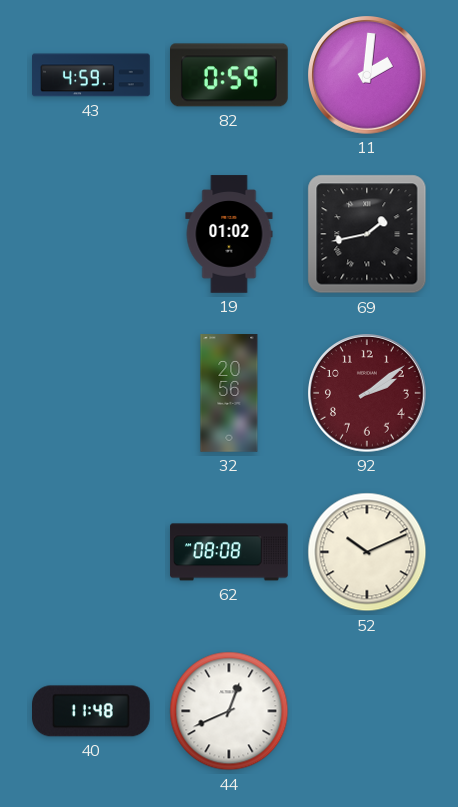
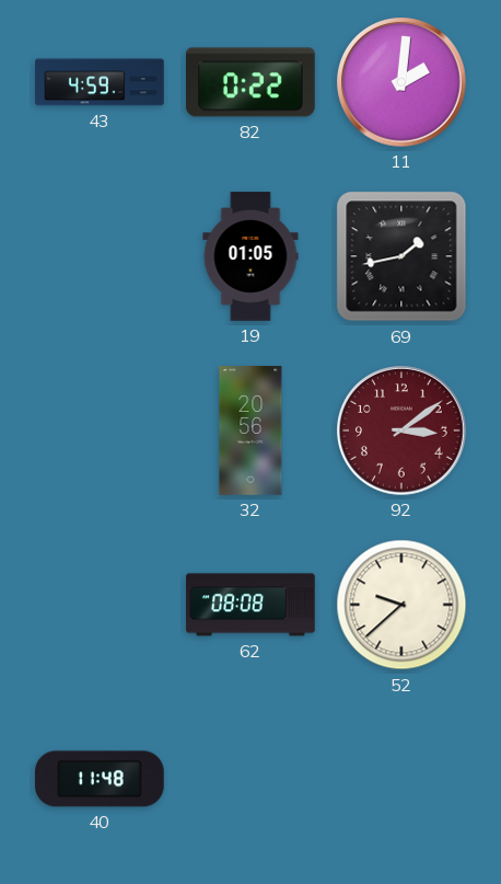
82: 0:59 -> 0:22 (252, 82)
19: 01:02 -> 01:05 (250, 256)
92: 2:09 -> 3:09 (401, 430)
52: 10:11 -> 9:38 (401, 605)
44: 12:41 -> none (229, 711)
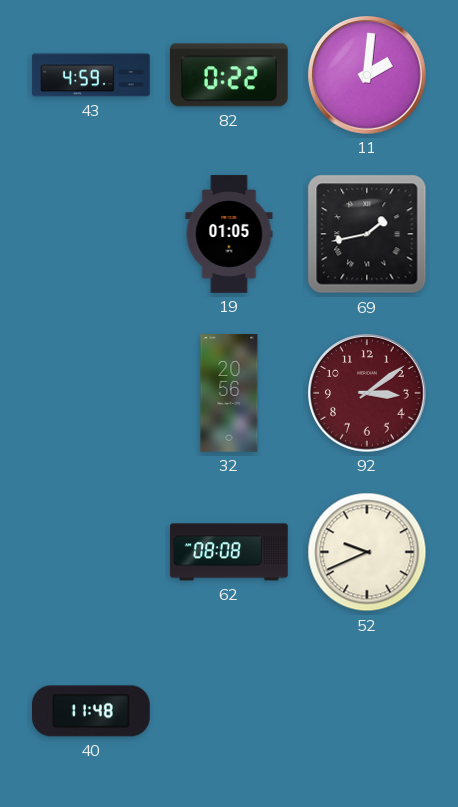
52: 9:38 -> 9:41 (367, 552)
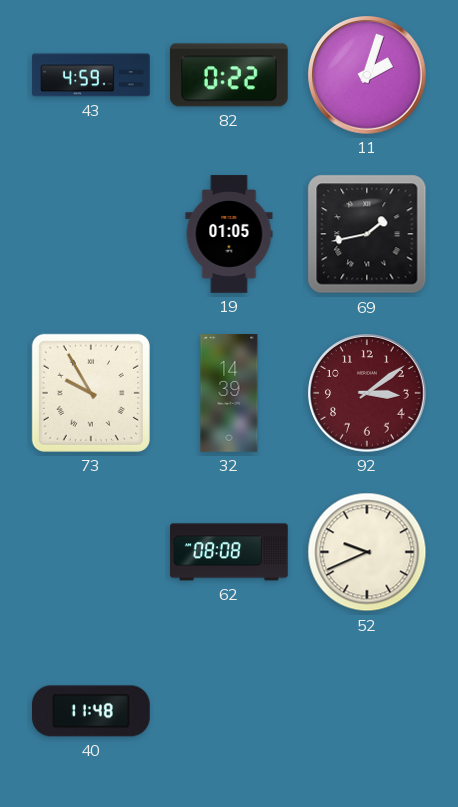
11: 2:01 -> 2:03 (367, 75)
73: none -> 9:55 (91, 393)
32: 20:56 -> 14:39 (229, 393)
